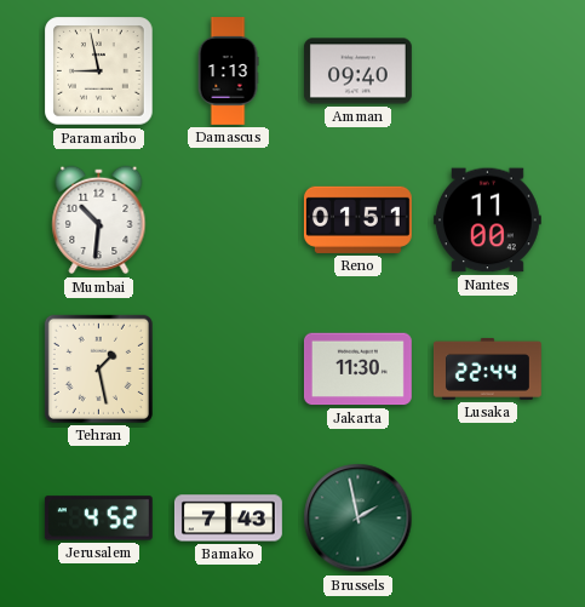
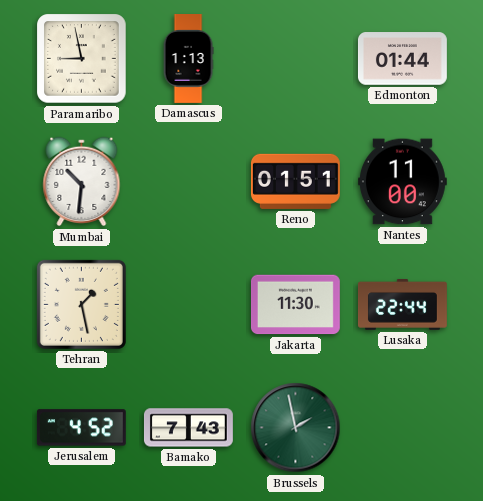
Amman: 09:40 -> none (357, 71)
Edmonton: none -> 01:44 (402, 59)
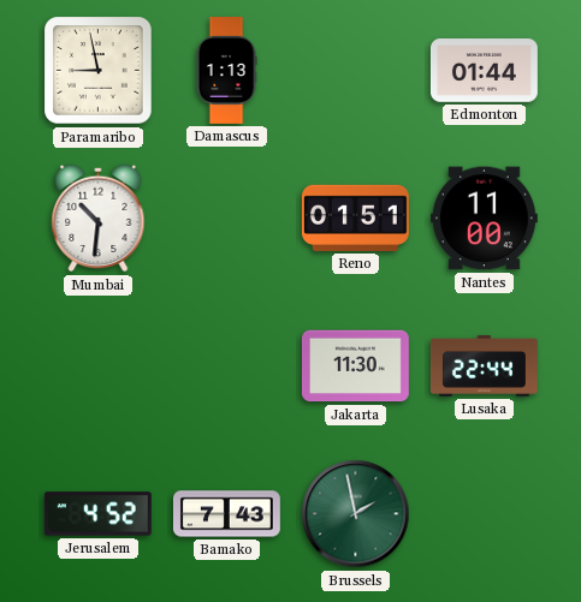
Tehran: 1:28 -> none (81, 304)
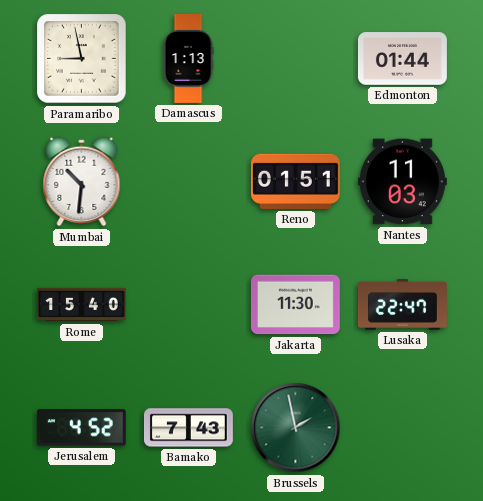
Nantes: 11:00 -> 11:03 (402, 182)
Rome: none -> 15:40 (82, 305)
Lusaka: 22:44 -> 22:47 (402, 304)
